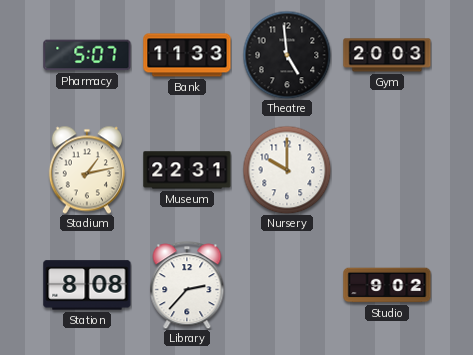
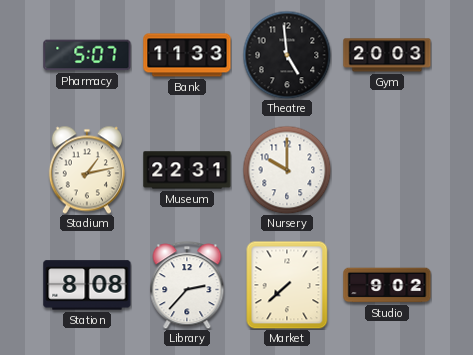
Market: none -> 7:38 (287, 285)
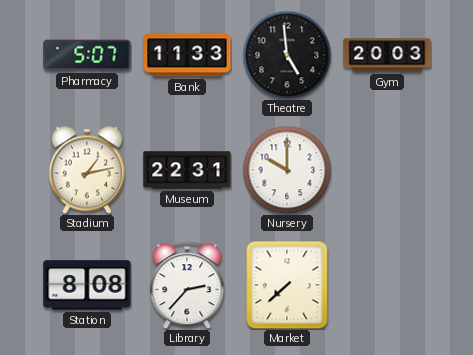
Studio: 9:02 -> none (387, 285)
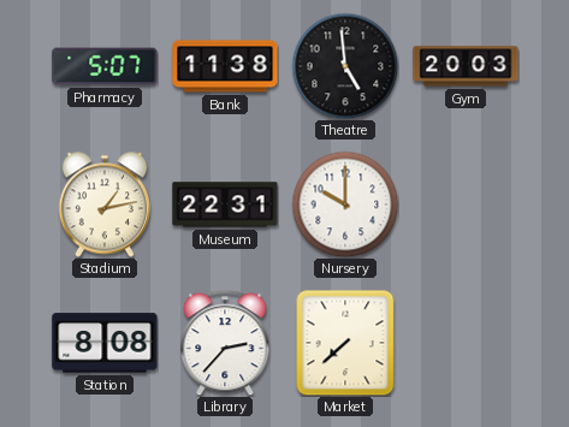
Bank: 11:33 -> 11:38 (225, 66)
